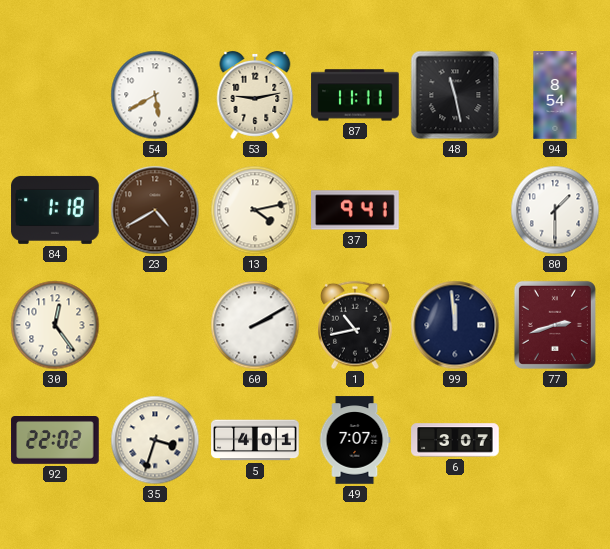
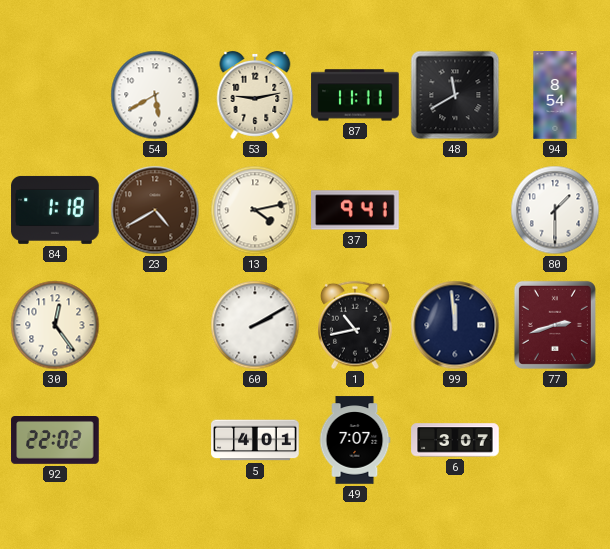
48: 11:28 -> 11:40 (455, 95)
35: 3:33 -> none (155, 440)
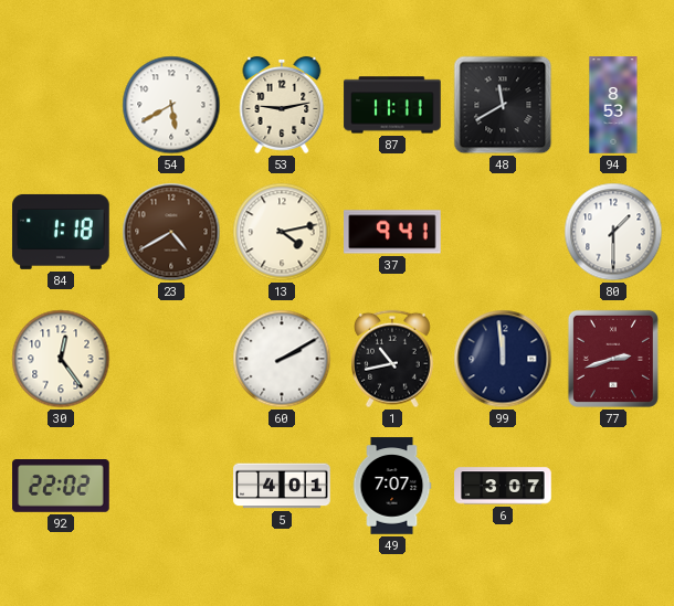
94: 8:54 -> 8:53 (613, 105)
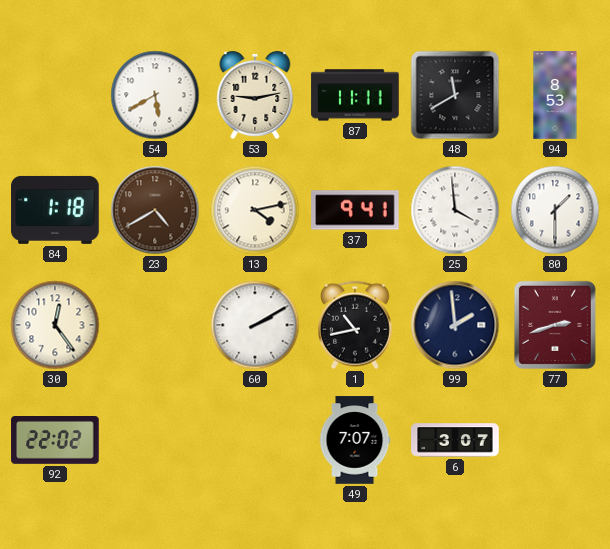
25: none -> 3:59 (455, 210)
99: 11:59 -> 1:59 (455, 325)
5: 4:01 -> none (282, 486)
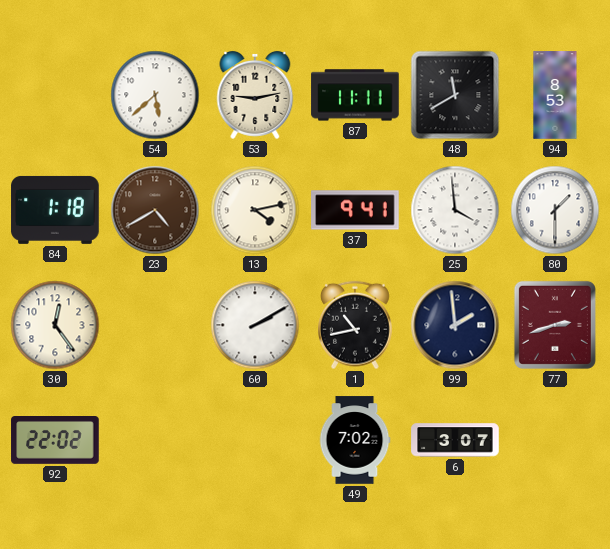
54: 5:40 -> 5:38 (155, 95)
49: 7:07 -> 7:02 (355, 440)
